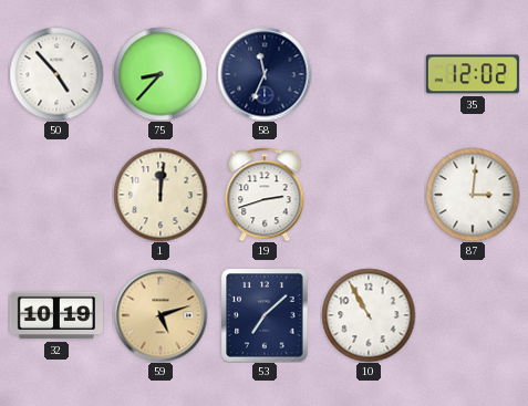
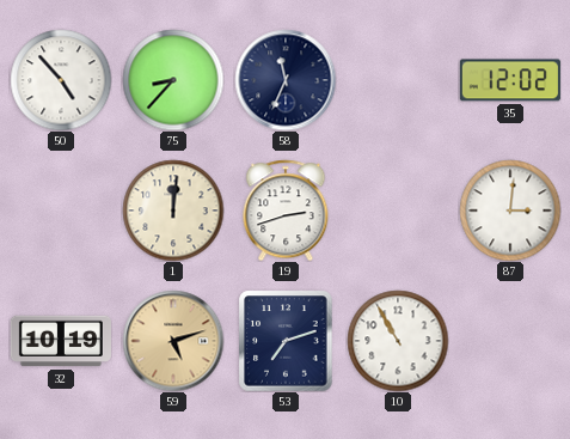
53: 7:08 -> 7:12 (286, 341)
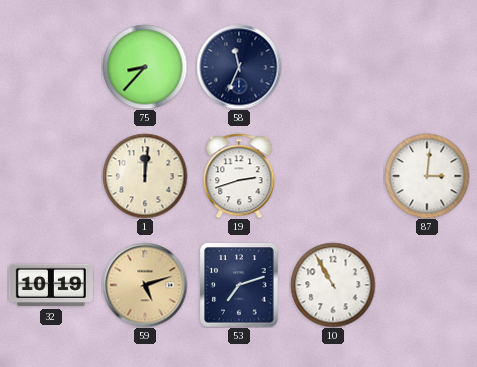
50: 4:53 -> none (61, 80)
35: 12:02 -> none (510, 80)
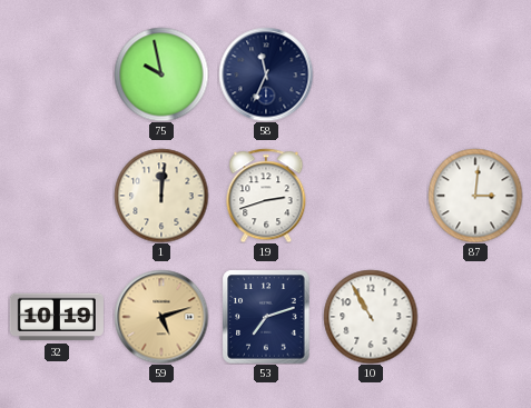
75: 8:37 -> 9:58 (161, 74)
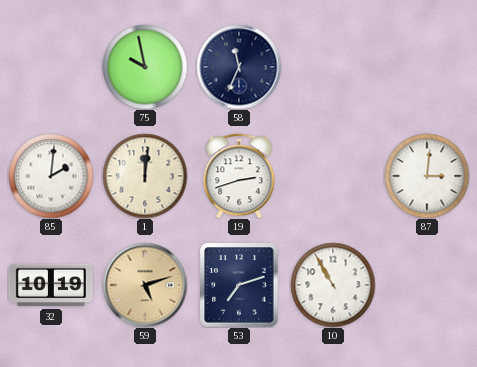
85: none -> 2:01 (51, 176)
